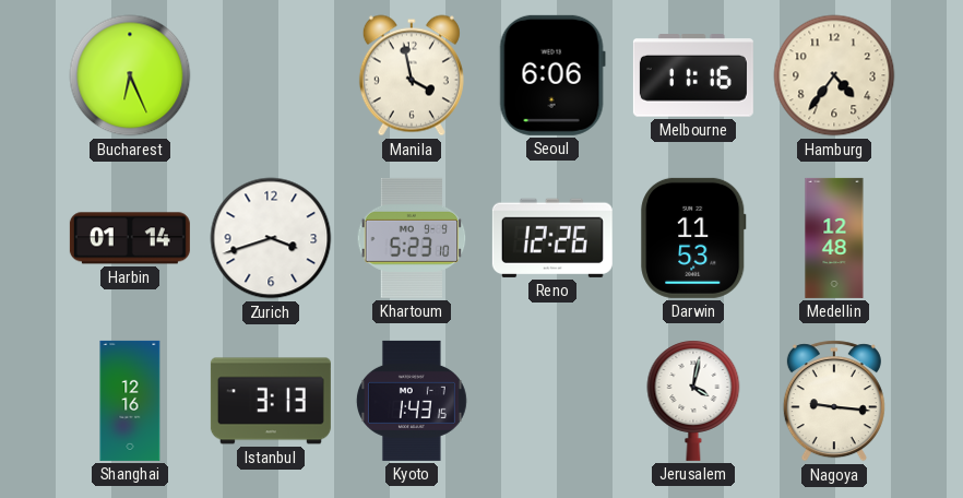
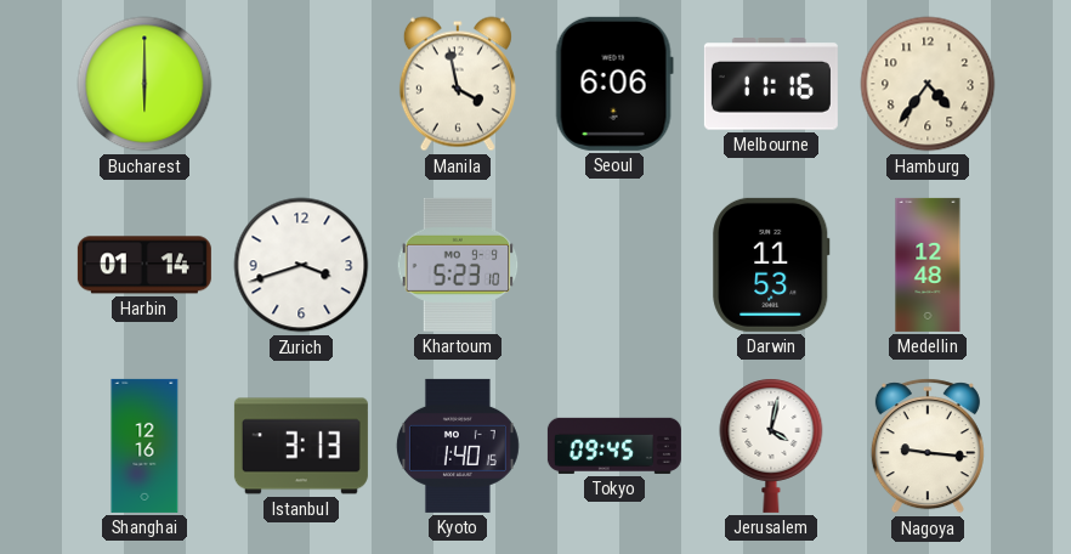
Bucharest: 6:26 -> 6:00 (144, 84)
Reno: 12:26 -> none (552, 238)
Kyoto: 1:43 -> 1:40 (458, 446)
Tokyo: none -> 09:45 (614, 446)
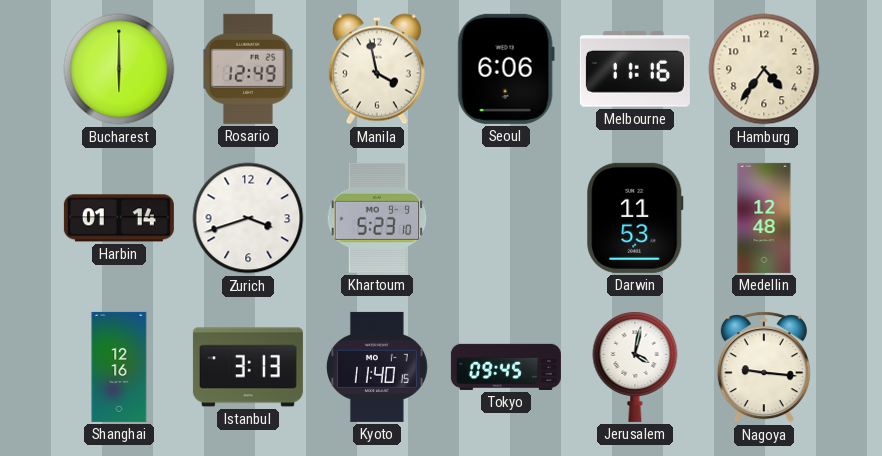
Rosario: none -> 12:49 (248, 69)
Kyoto: 1:40 -> 11:40 (377, 367)
